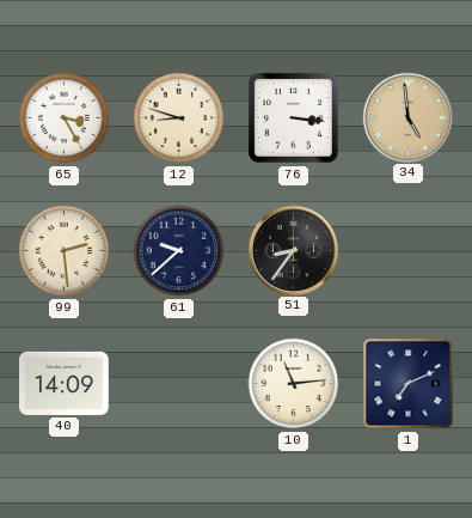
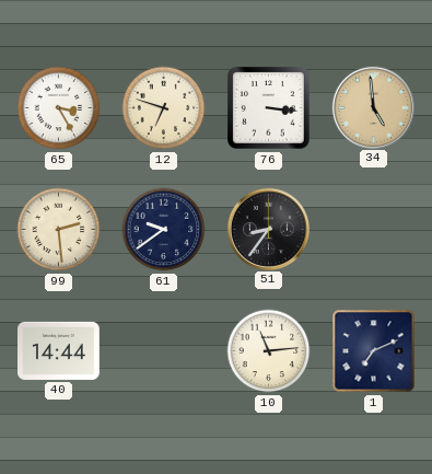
12: 8:48 -> 6:48 (164, 108)
61: 9:38 -> 9:39 (164, 230)
40: 14:09 -> 14:44 (59, 350)
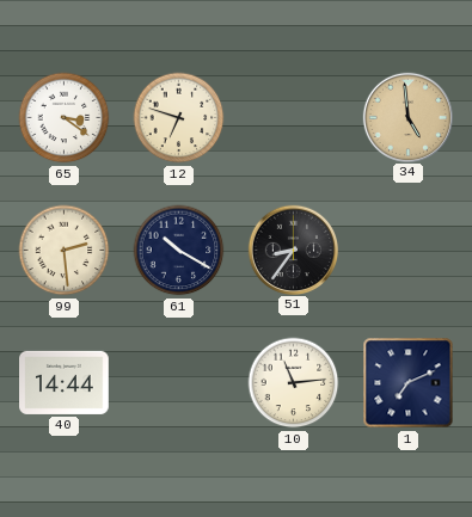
65: 3:25 -> 3:21 (65, 118)
76: 3:16 -> none (269, 108)
61: 9:39 -> 10:20 (179, 251)
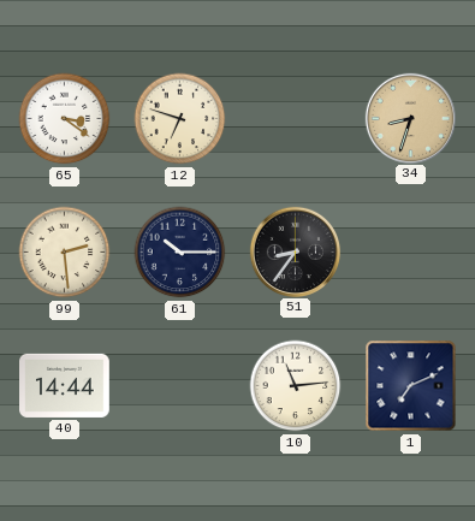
34: 4:59 -> 8:33 (410, 118)
61: 10:20 -> 10:15 (180, 253)
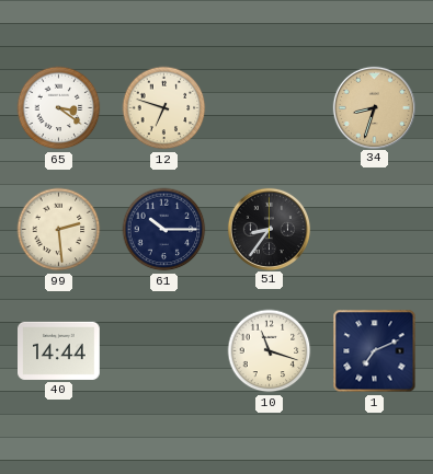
10: 11:14 -> 11:18 (270, 351)
